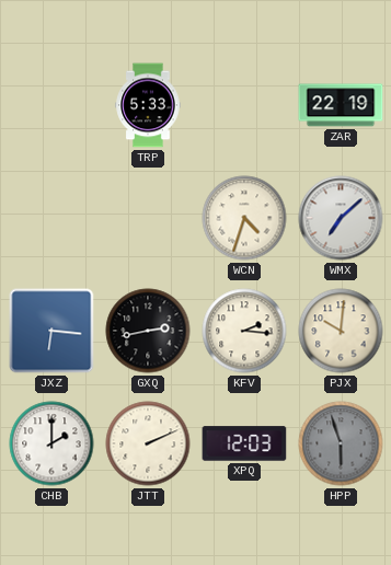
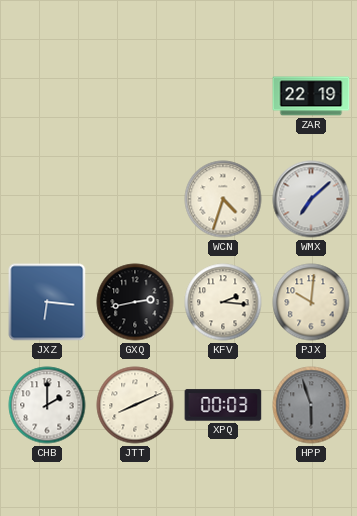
TRP: 5:33 -> none (148, 105)
JTT: 2:11 -> 8:11 (135, 405)
XPQ: 12:03 -> 00:03 (223, 405)
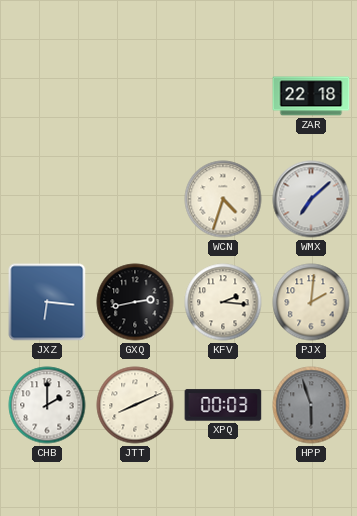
ZAR: 22:19 -> 22:18 (311, 96)
PJX: 10:01 -> 2:01 (311, 302)
